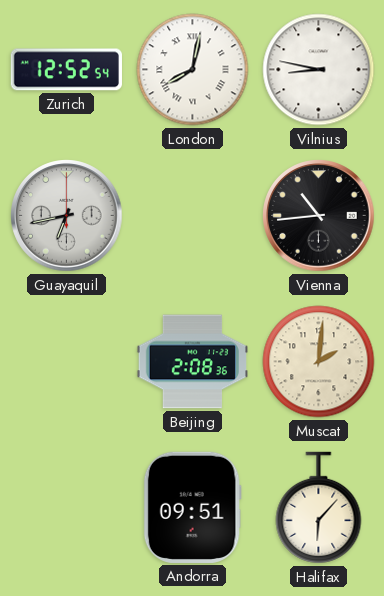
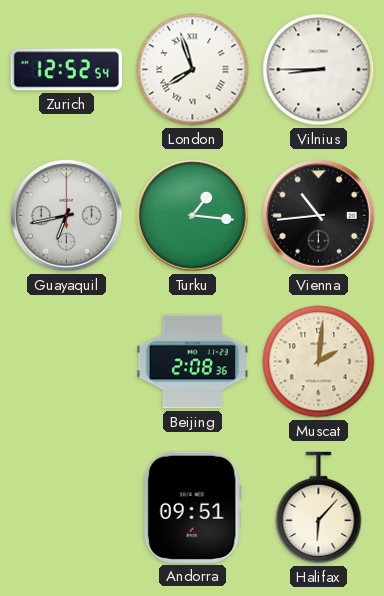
London: 8:02 -> 7:57 (193, 70)
Vilnius: 8:47 -> 8:45 (319, 70)
Turku: none -> 1:16 (193, 216)
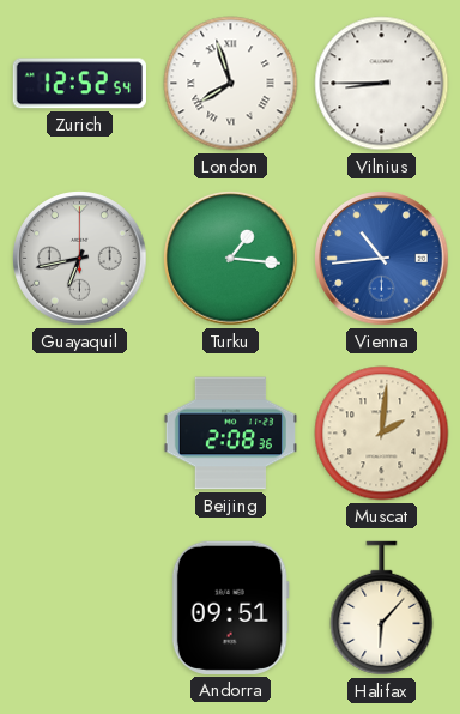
Vienna dial: black -> blue (382, 259)
